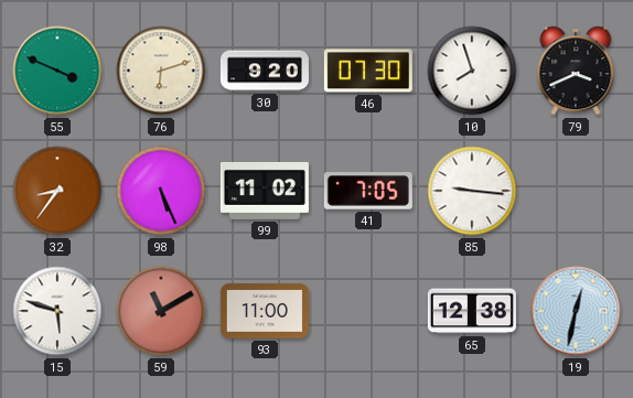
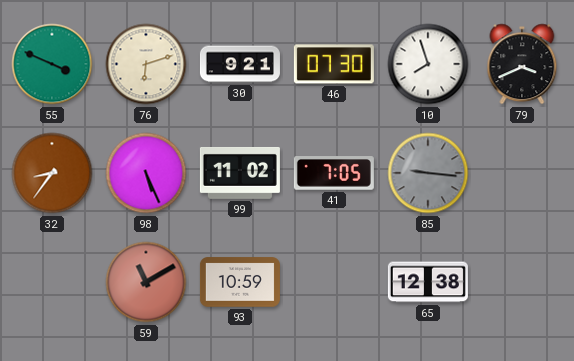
30: 9:20 -> 9:21 (240, 64)
85 dial: white -> grey (428, 173)
15: 5:48 -> none (57, 311)
93: 11:00 -> 10:59 (240, 282)
19: 12:32 -> none (576, 311)
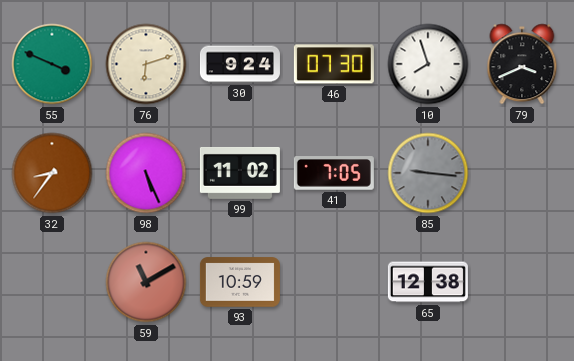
30: 9:21 -> 9:24 (240, 64)
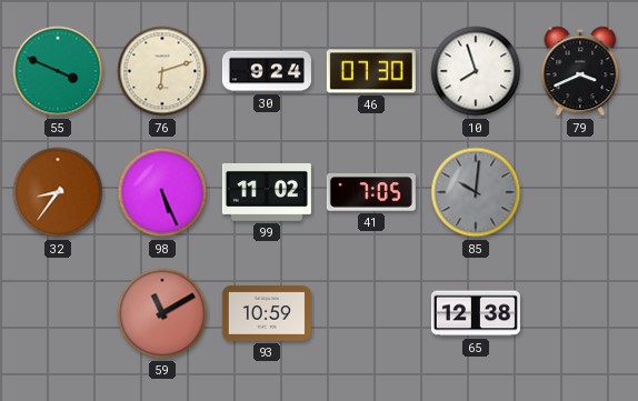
85: 9:16 -> 10:01 (476, 192)
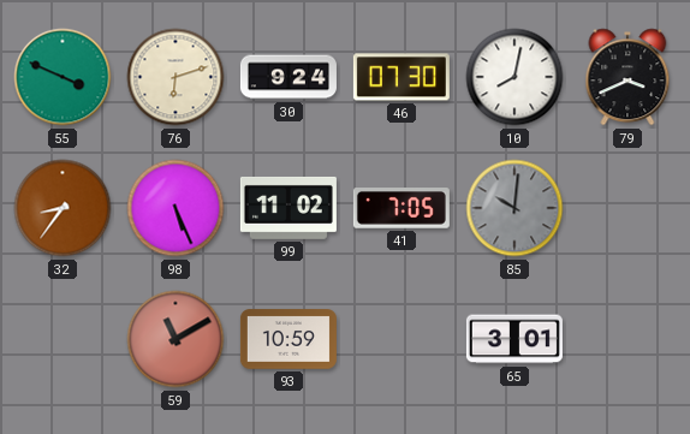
10: 7:57 -> 8:02 (514, 77)
65: 12:38 -> 3:01 (514, 339)
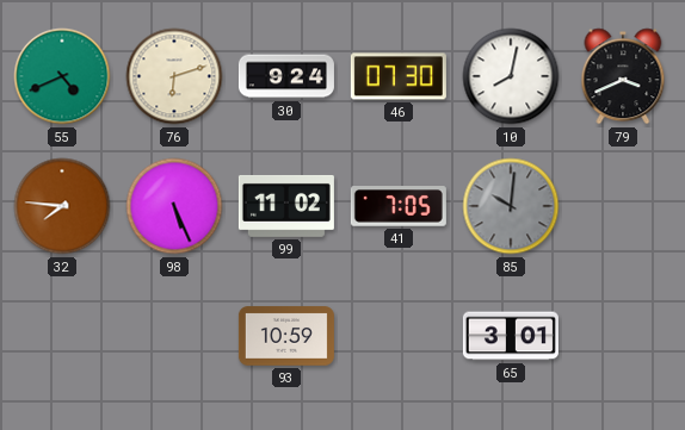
55: 3:49 -> 4:41 (62, 76)
32: 8:36 -> 7:46 (62, 206)
59: 11:10 -> none (176, 339)
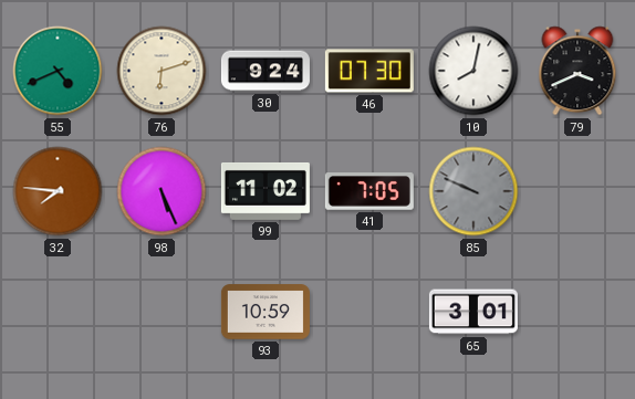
85: 10:01 -> 9:49 (473, 191)
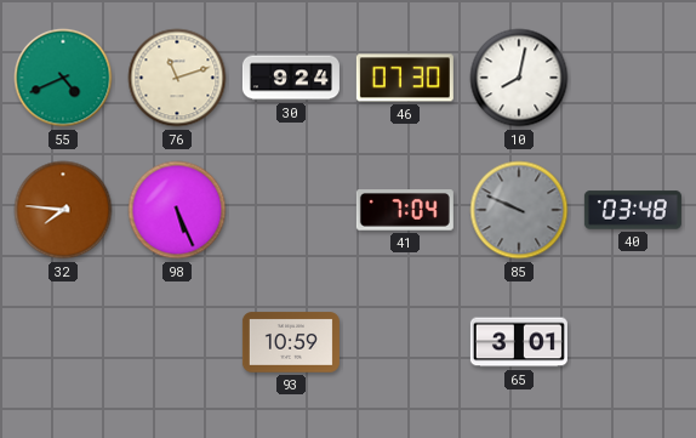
76: 6:12 -> 11:12 (177, 78)
79: 3:41 -> none (577, 71)
99: 11:02 -> none (266, 191)
41: 7:05 -> 7:04 (405, 211)
40: none -> 03:48 (633, 210)
